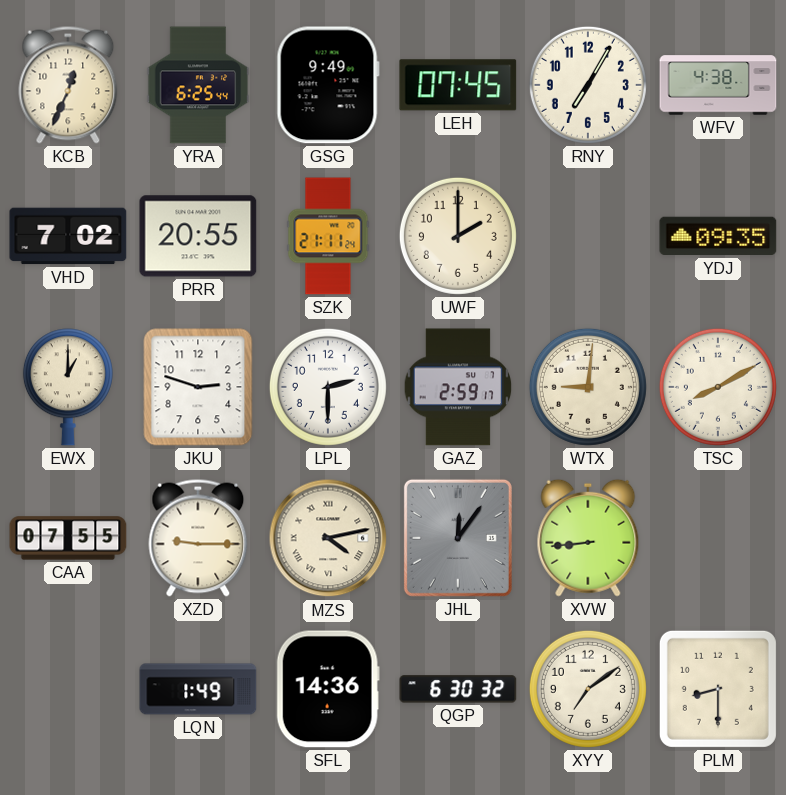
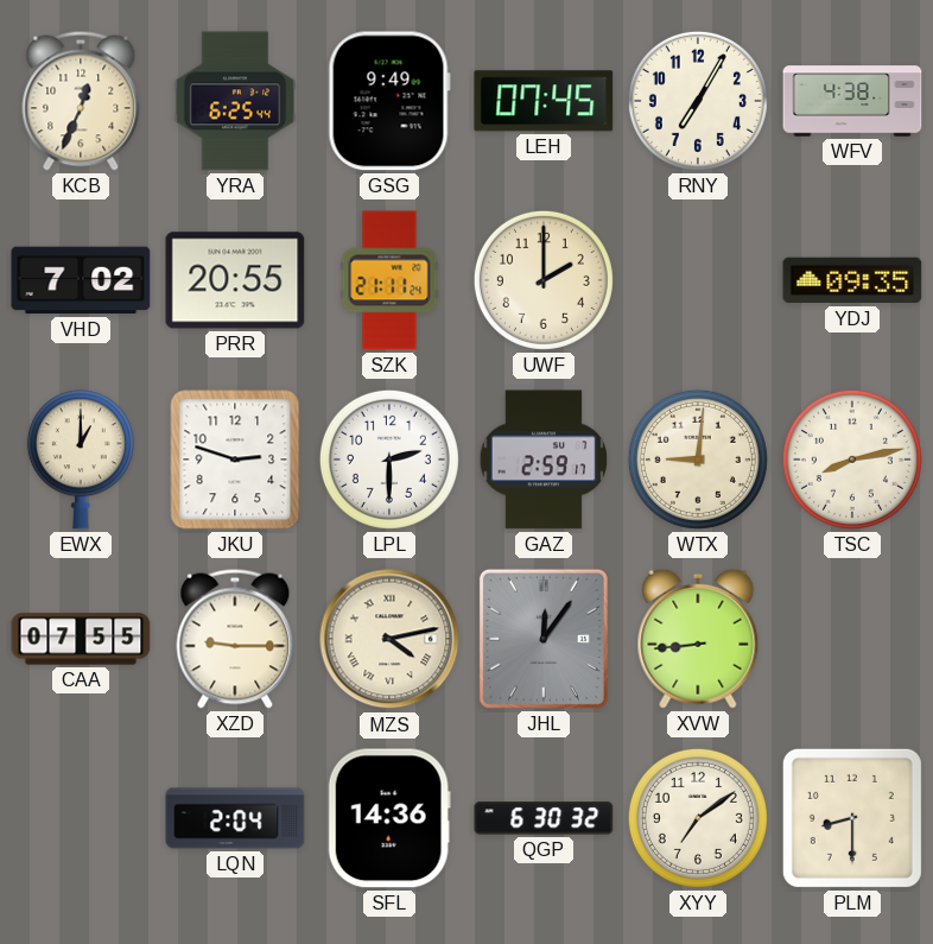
TSC: 8:10 -> 8:13 (852, 460)
LQN: 1:49 -> 2:04 (235, 818)
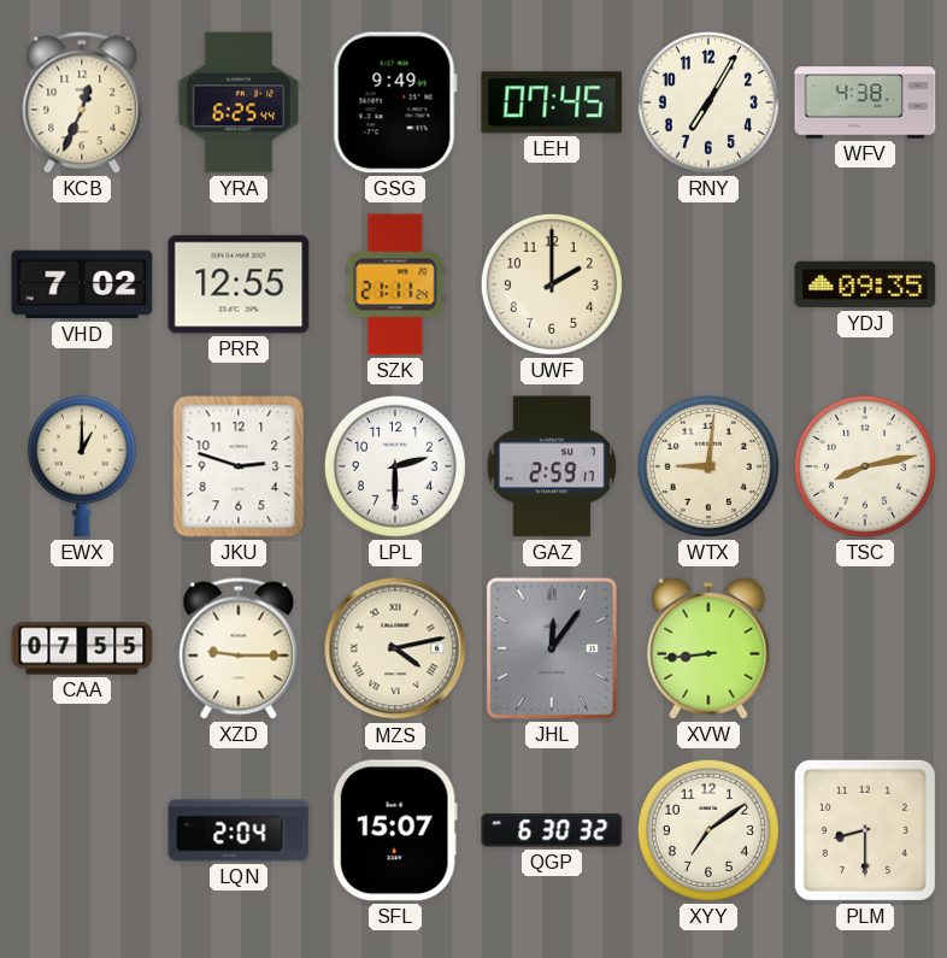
PRR: 20:55 -> 12:55 (239, 284)
SFL: 14:36 -> 15:07 (395, 830)
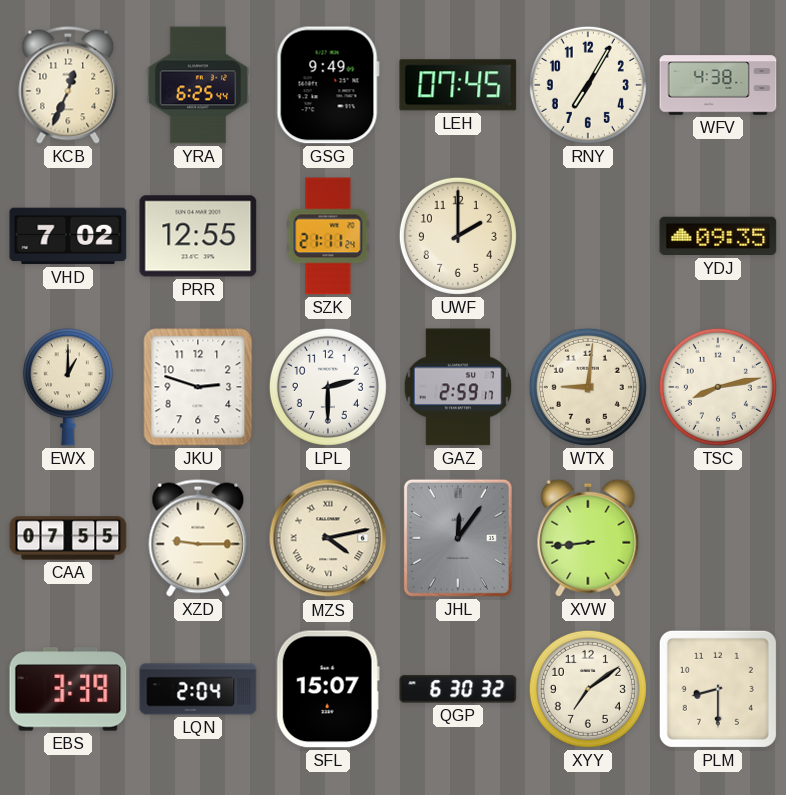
EBS: none -> 3:39 (68, 689)
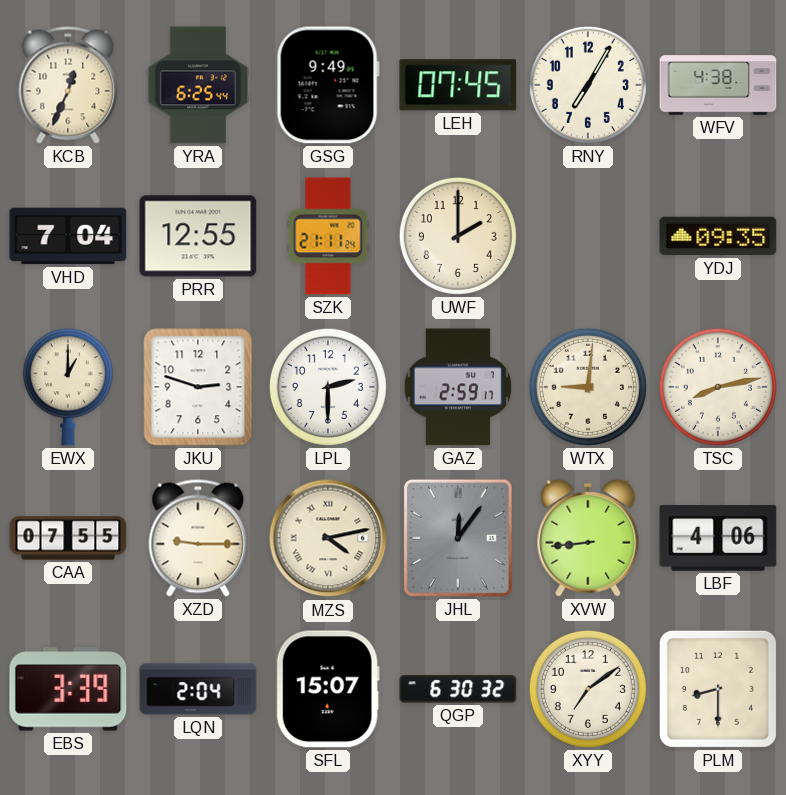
VHD: 7:02 -> 7:04 (68, 236)
LBF: none -> 4:06 (718, 538)
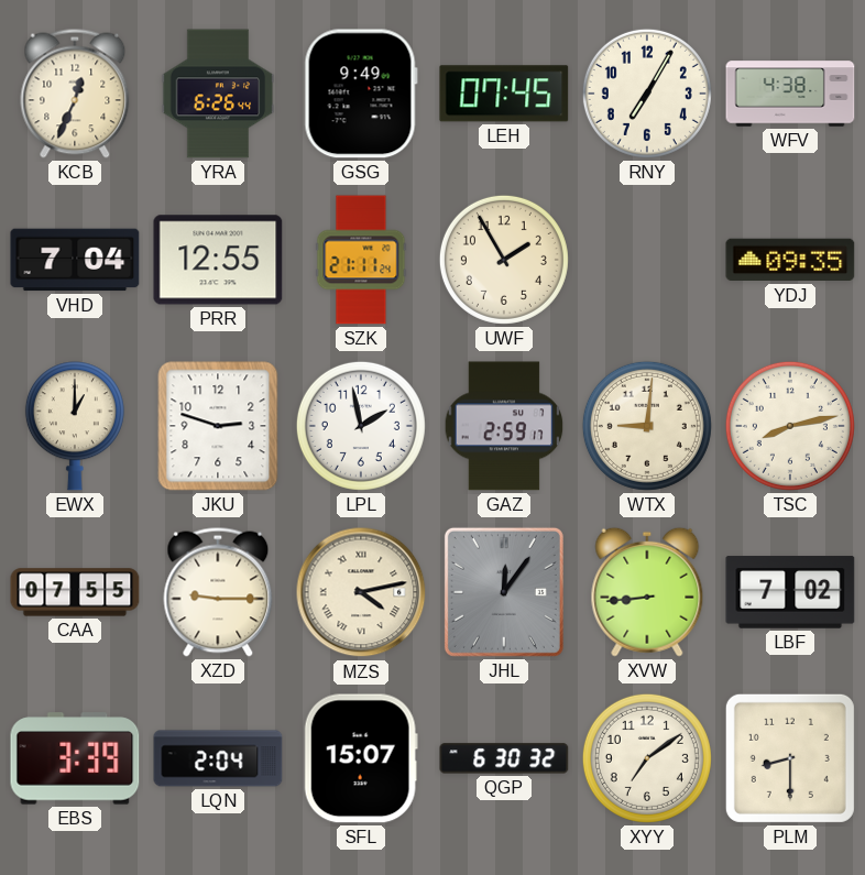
YRA: 6:25 -> 6:26 (218, 94)
UWF: 2:00 -> 1:55 (504, 260)
LPL: 2:30 -> 1:58 (361, 426)
LBF: 4:06 -> 7:02 (790, 592)
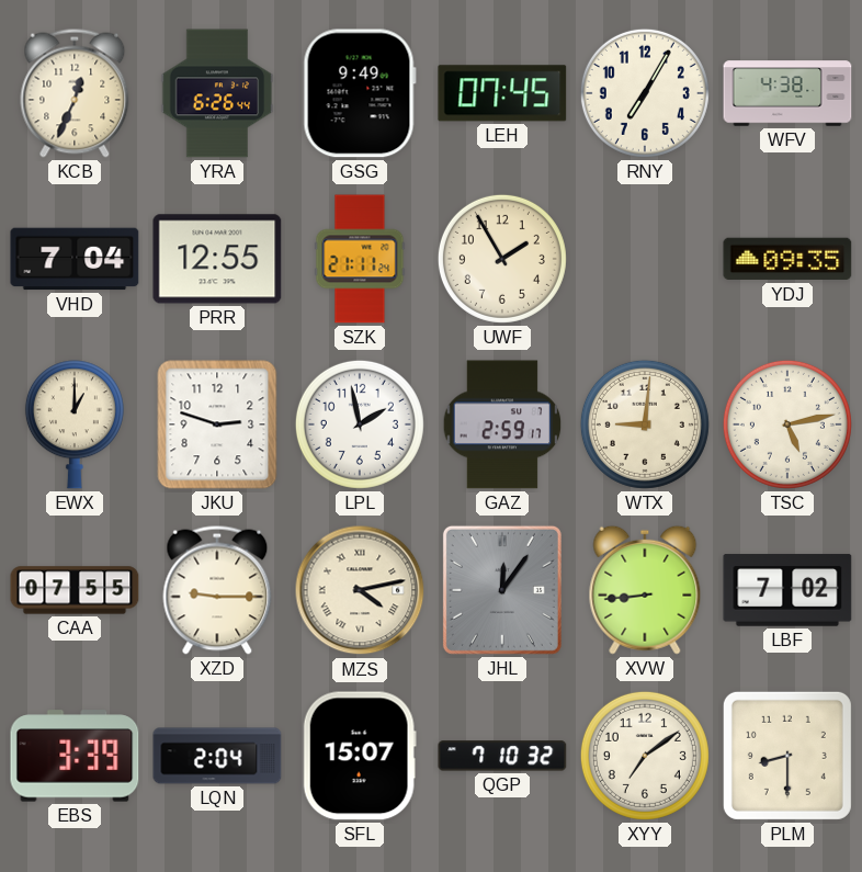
TSC: 8:13 -> 5:13 (787, 424)
QGP: 6:30 -> 7:10 (502, 756)
